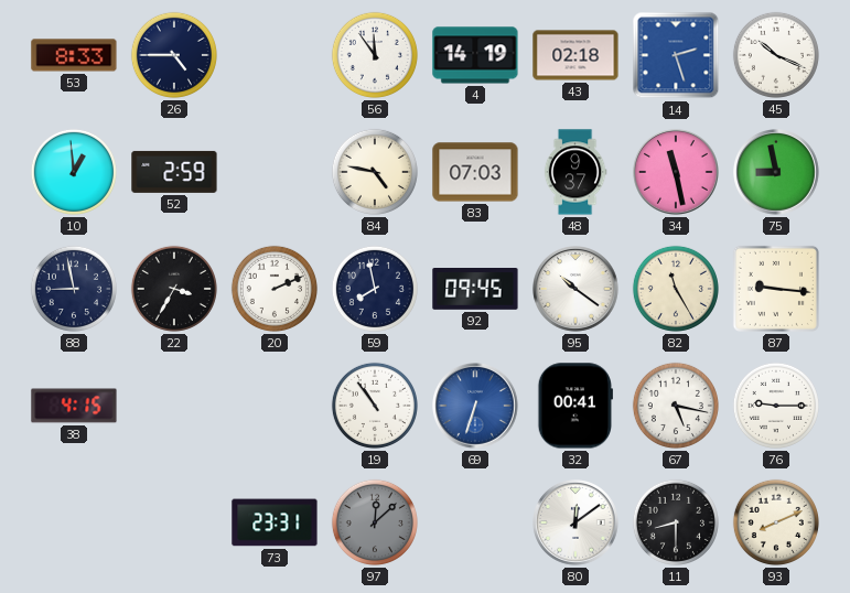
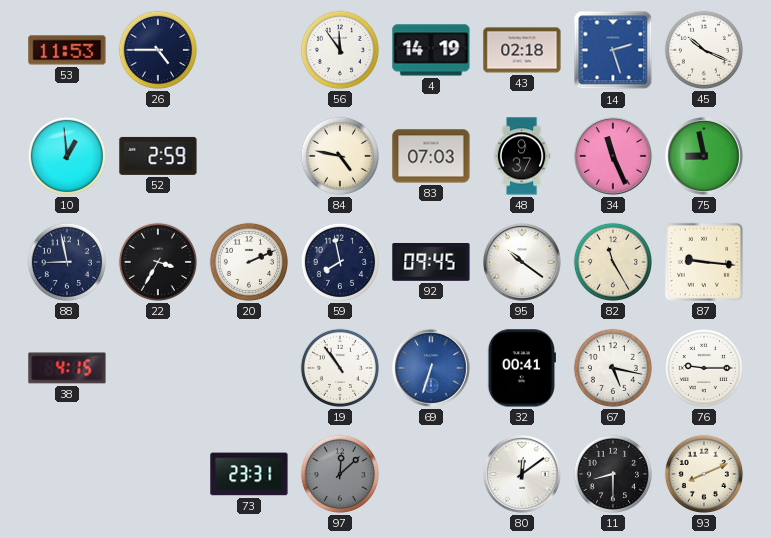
53: 8:33 -> 11:53 (67, 50)
34: 11:28 -> 11:26 (614, 157)
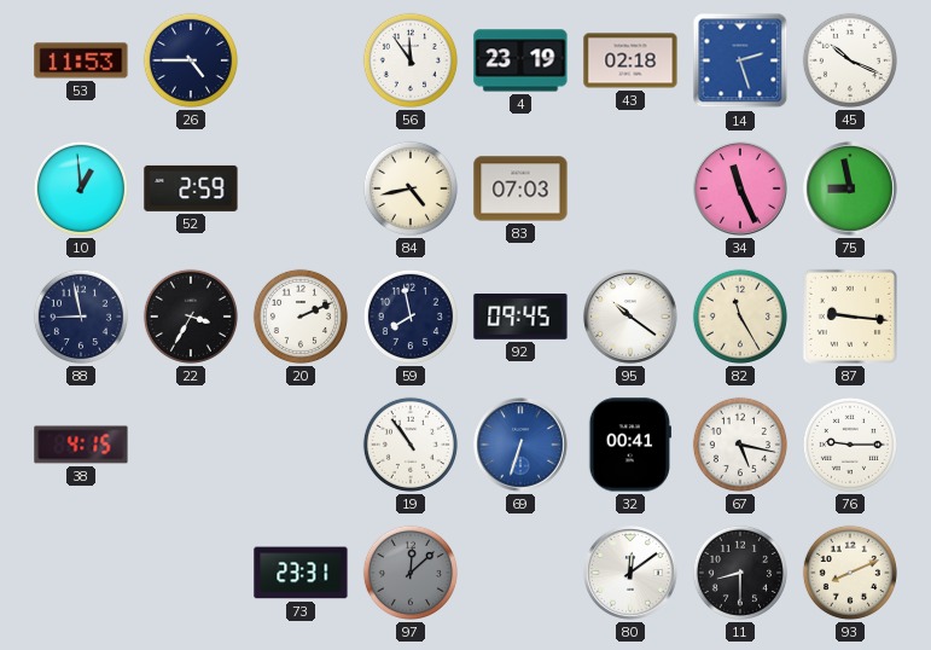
4: 14:19 -> 23:19 (520, 60)
84: 4:47 -> 4:43 (411, 188)
48: 9:37 -> none (522, 156)
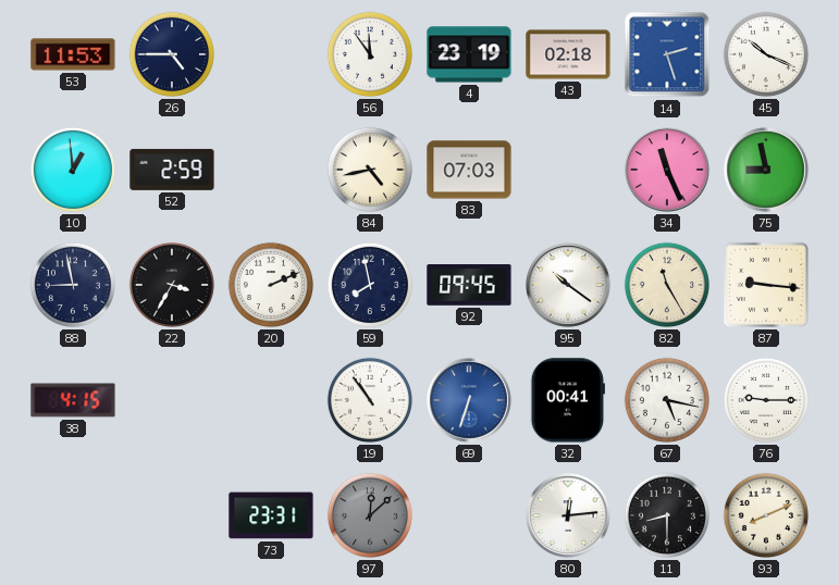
80: 12:09 -> 12:14 (569, 516)
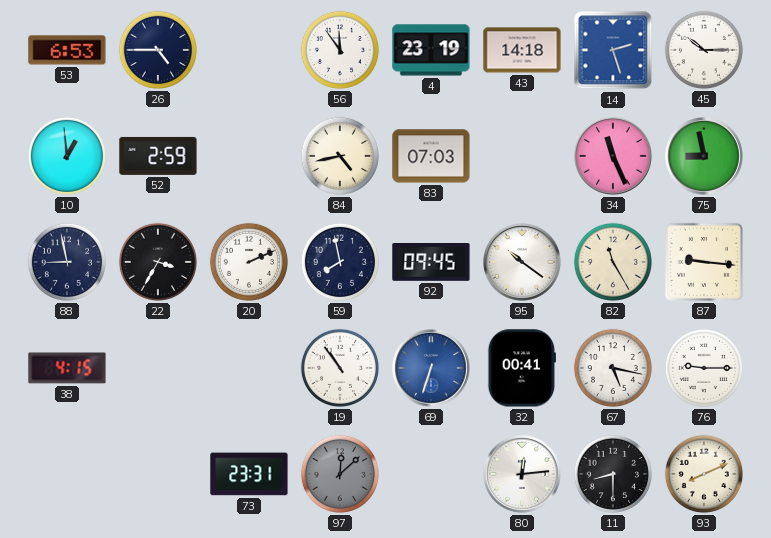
53: 11:53 -> 6:53 (67, 50)
43: 02:18 -> 14:18 (522, 50)
45: 10:19 -> 10:15 (704, 50)
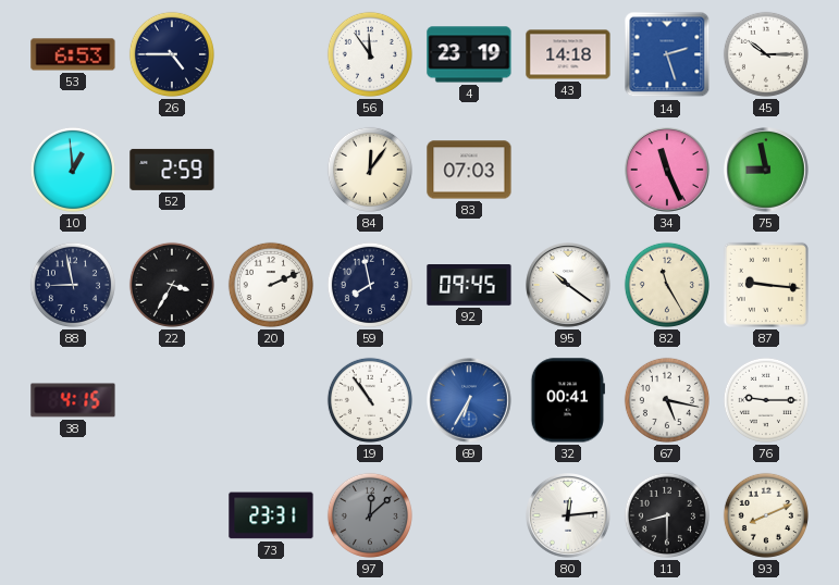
84: 4:43 -> 12:06 (370, 170)
69: 6:33 -> 6:35 (470, 401)
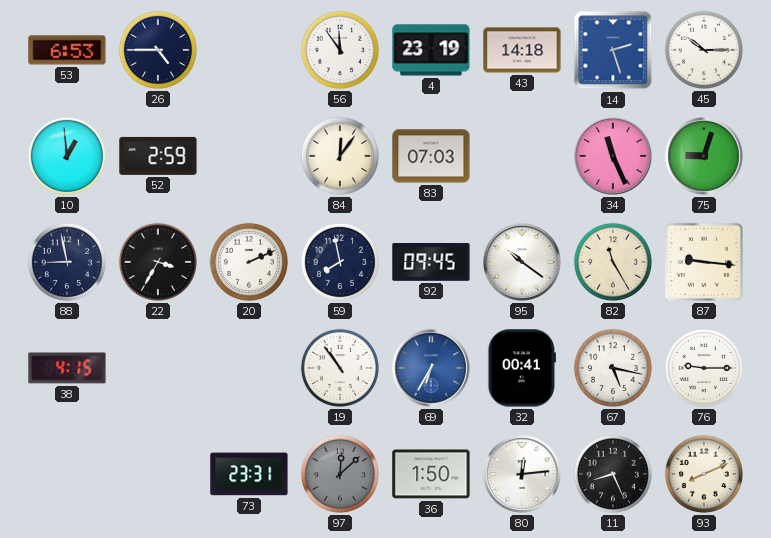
75: 8:58 -> 9:03 (705, 157)
36: none -> 1:50 (431, 474)
11: 8:30 -> 8:26 (613, 474)
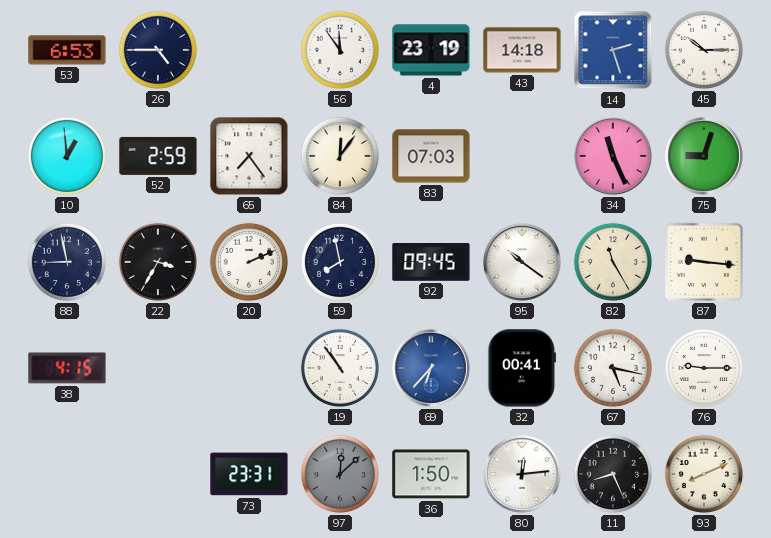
65: none -> 7:24 (249, 156)
69: 6:35 -> 6:37 (432, 369)
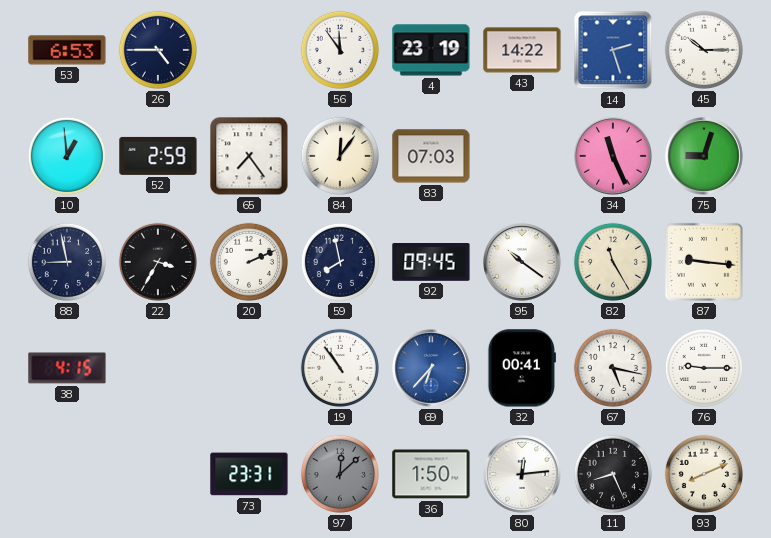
43: 14:18 -> 14:22 (522, 50)
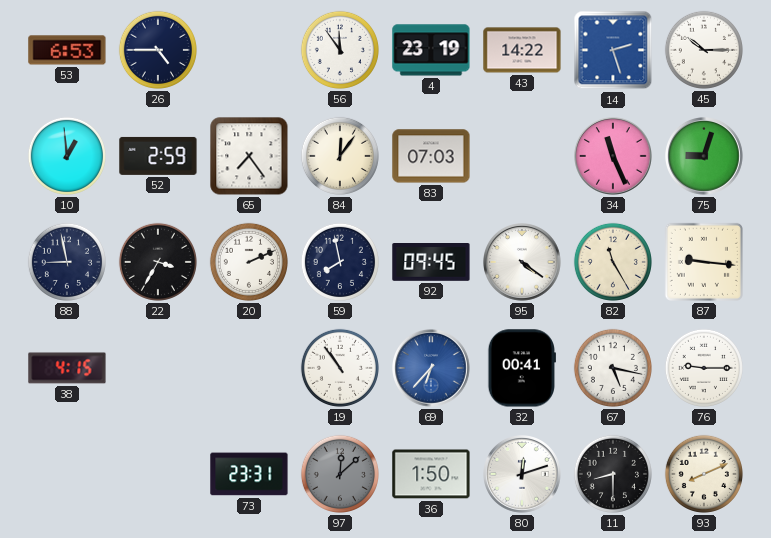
95: 10:21 -> 4:21 (523, 263)
80: 12:14 -> 12:12 (523, 475)
11: 8:26 -> 8:30 (613, 474)
